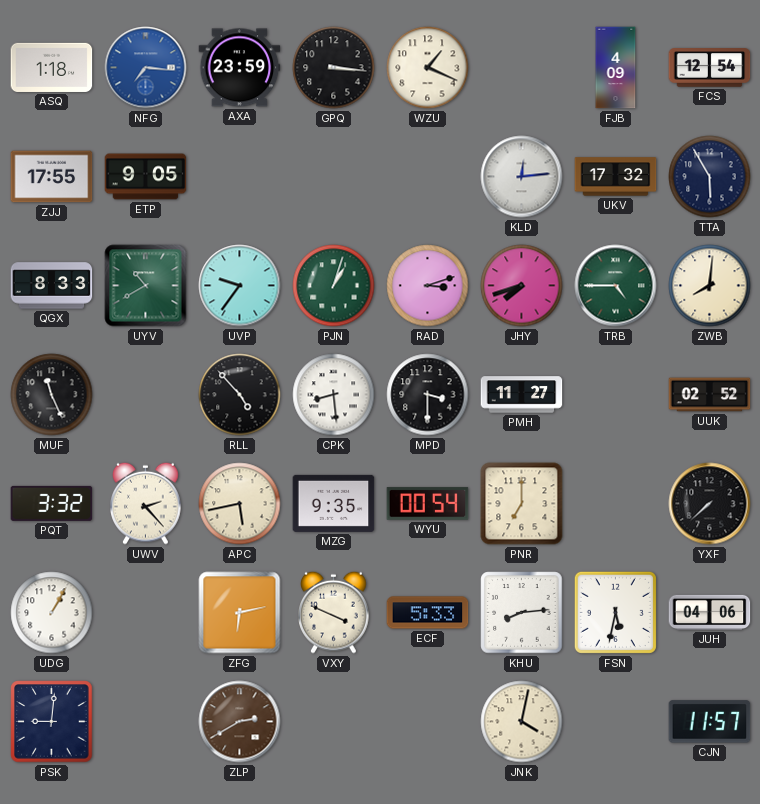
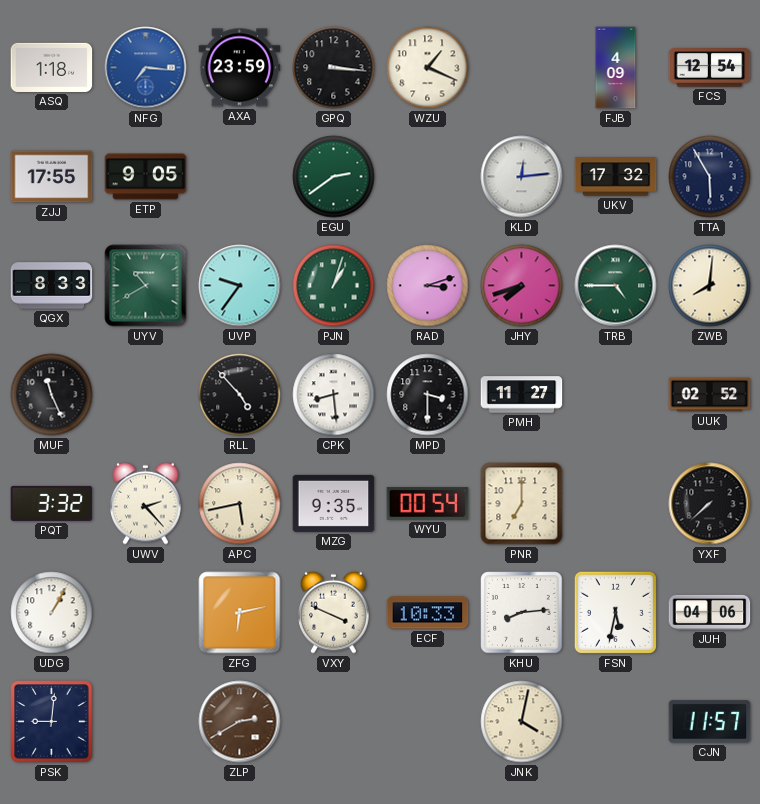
EGU: none -> 2:39 (334, 177)
ECF: 5:33 -> 10:33 (428, 613)
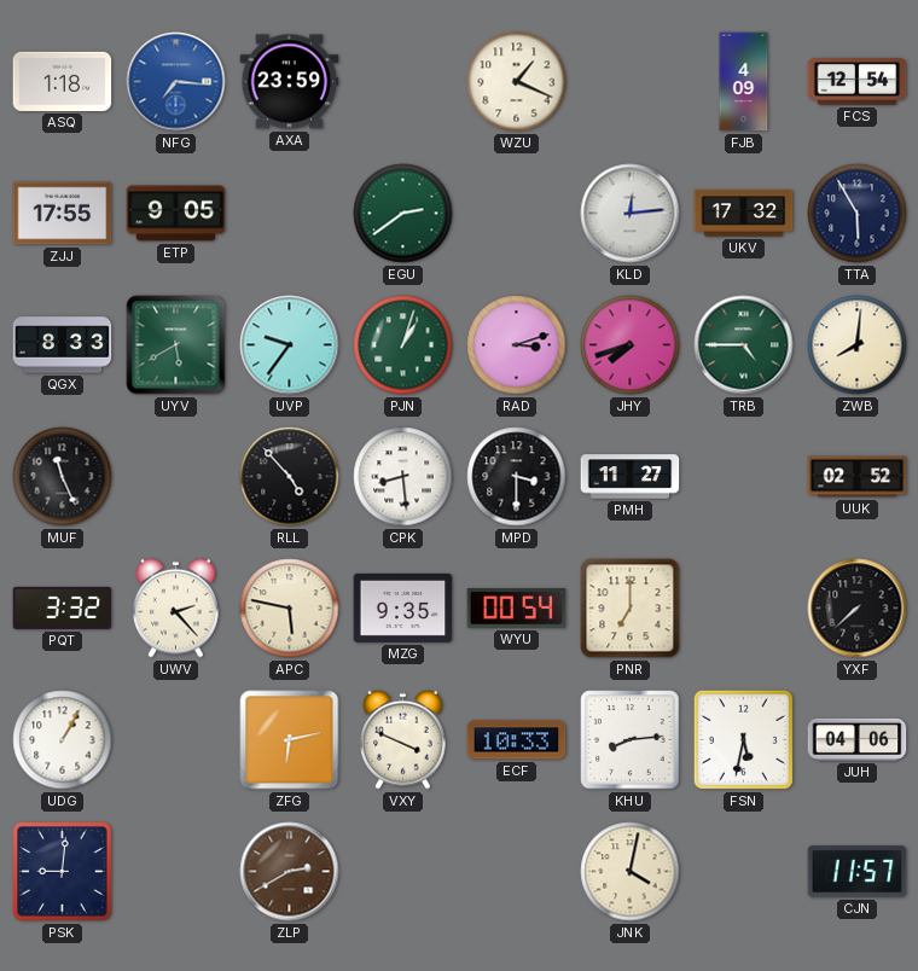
GPQ: 3:16 -> none (334, 68)
UYV: 10:40 -> 5:40 (176, 345)
APC: 5:43 -> 5:47 (290, 609)
